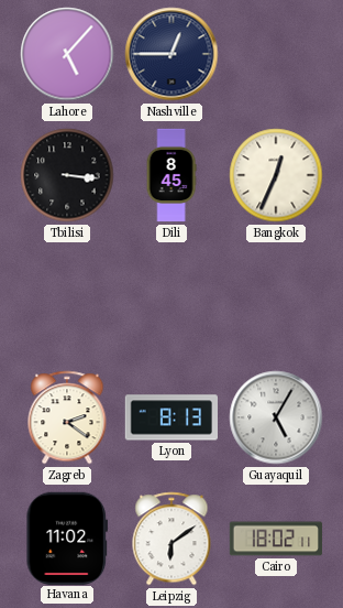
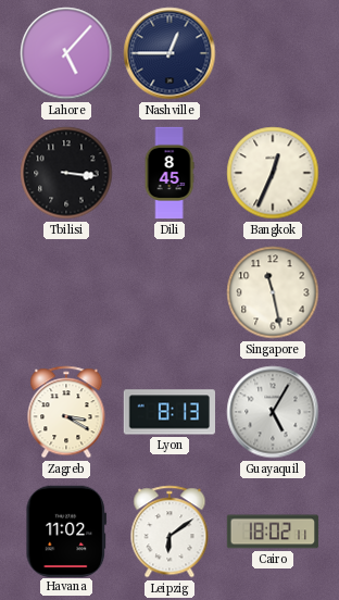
Singapore: none -> 11:28 (273, 292)
Zagreb: 2:21 -> 3:20 (66, 412)
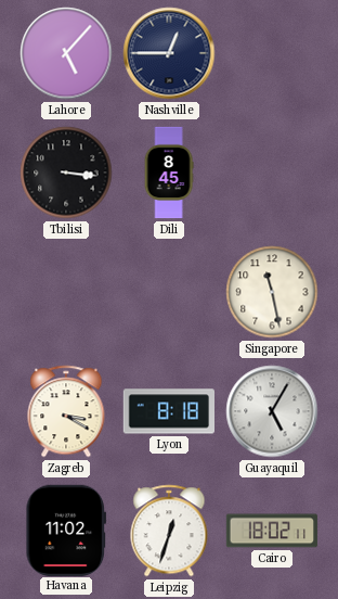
Bangkok: 12:34 -> none (273, 173)
Lyon: 8:13 -> 8:18 (168, 411)
Leipzig: 6:09 -> 12:33 (169, 531)
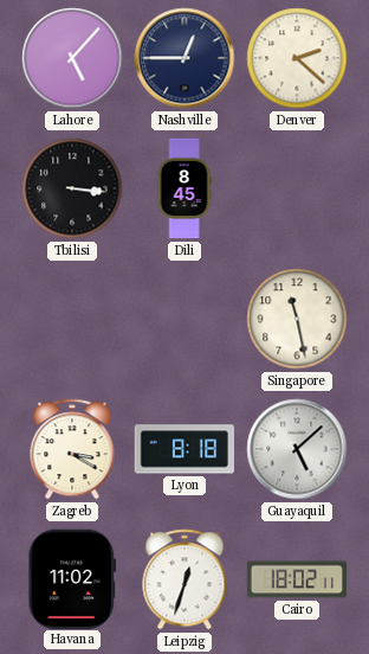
Denver: none -> 2:22 (297, 58)
Guayaquil: 5:05 -> 5:08 (297, 449)
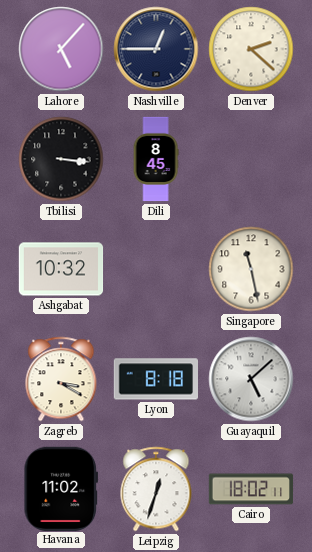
Ashgabat: none -> 10:32 (61, 269)
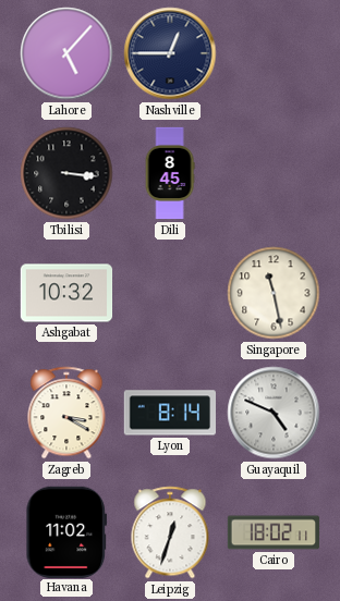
Denver: 2:22 -> none (251, 49)
Lyon: 8:18 -> 8:14 (169, 413)
Guayaquil: 5:08 -> 4:49 (274, 413)
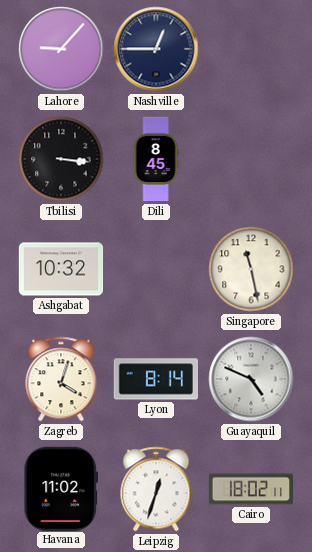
Lahore: 5:07 -> 9:07 (61, 49)
Zagreb: 3:20 -> 4:03 (61, 379)
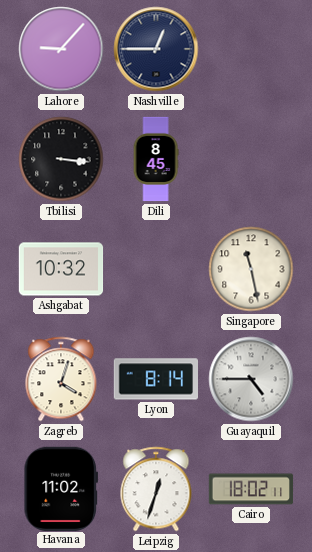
Guayaquil: 4:49 -> 4:45 (251, 379)
